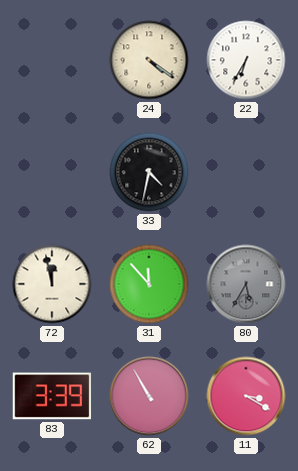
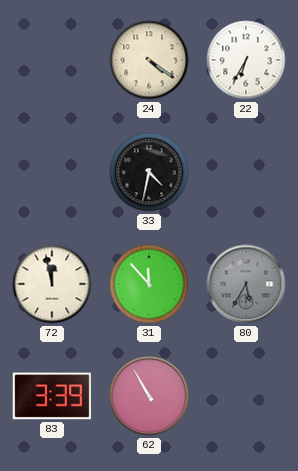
11: 3:20 -> none (246, 396)
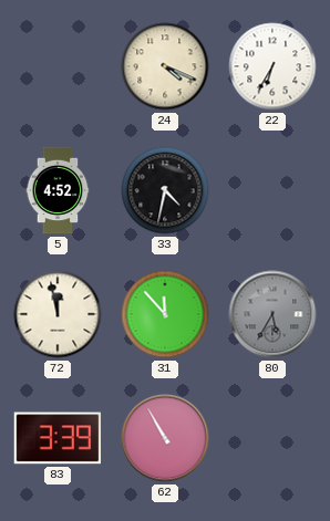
24: 4:21 -> 4:19 (165, 66)
5: none -> 4:52 (58, 190)
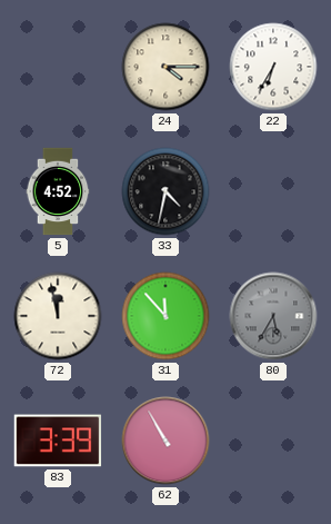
24: 4:19 -> 4:15 (165, 67)
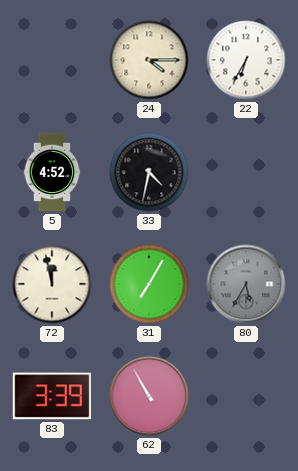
31: 11:53 -> 7:05 (149, 284)
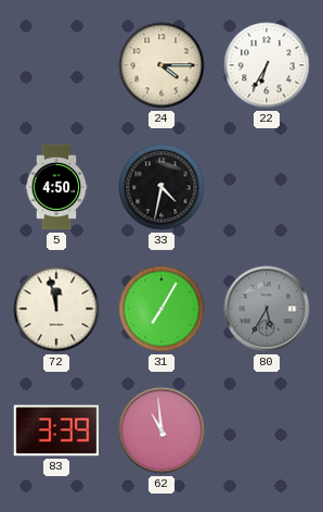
5: 4:52 -> 4:50 (56, 187)
62: 10:55 -> 10:59 (161, 430)
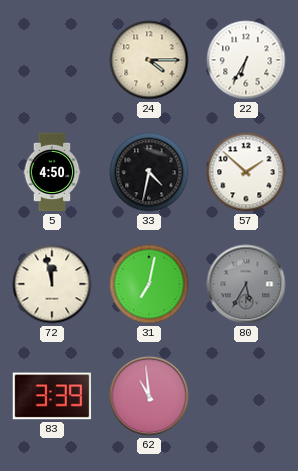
57: none -> 1:52 (246, 172)
31: 7:05 -> 7:02 (149, 284)
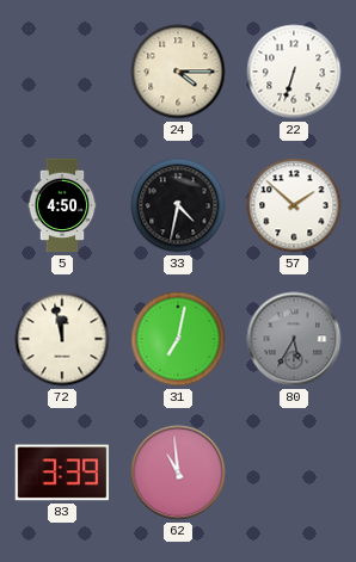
22: 6:35 -> 6:33 (294, 72)
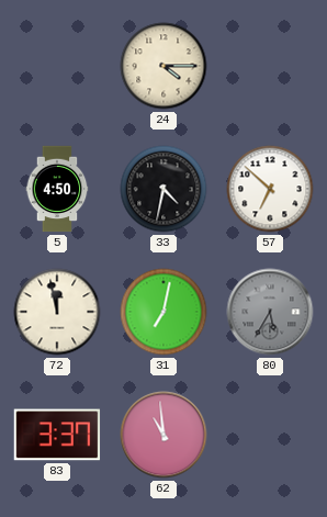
22: 6:33 -> none (294, 72)
57: 1:52 -> 6:52 (270, 189)
83: 3:39 -> 3:37 (57, 435)
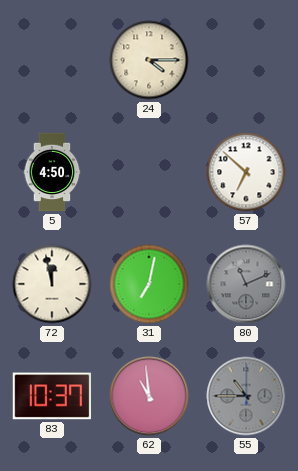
33: 4:32 -> none (163, 189)
80: 5:35 -> 11:11 (246, 284)
83: 3:37 -> 10:37 (52, 396)
55: none -> 10:45 (246, 396)
